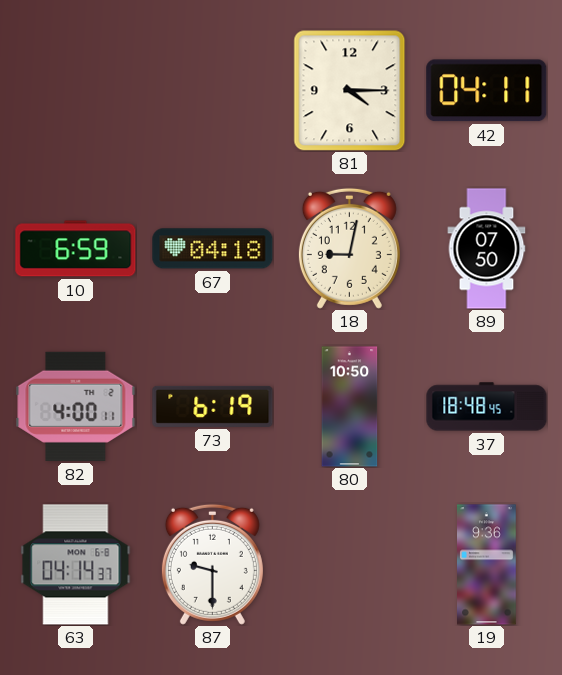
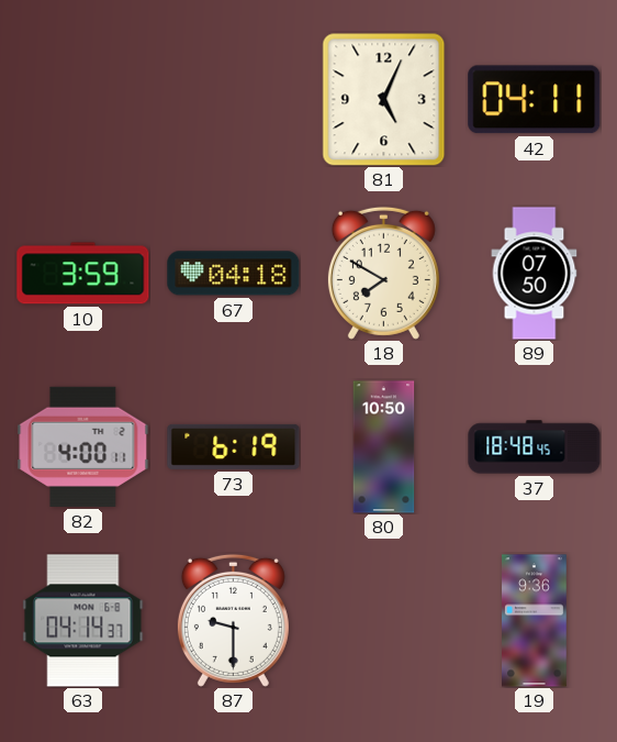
81: 4:15 -> 5:04 (384, 99)
10: 6:59 -> 3:59 (83, 274)
18: 9:02 -> 7:50 (383, 273)
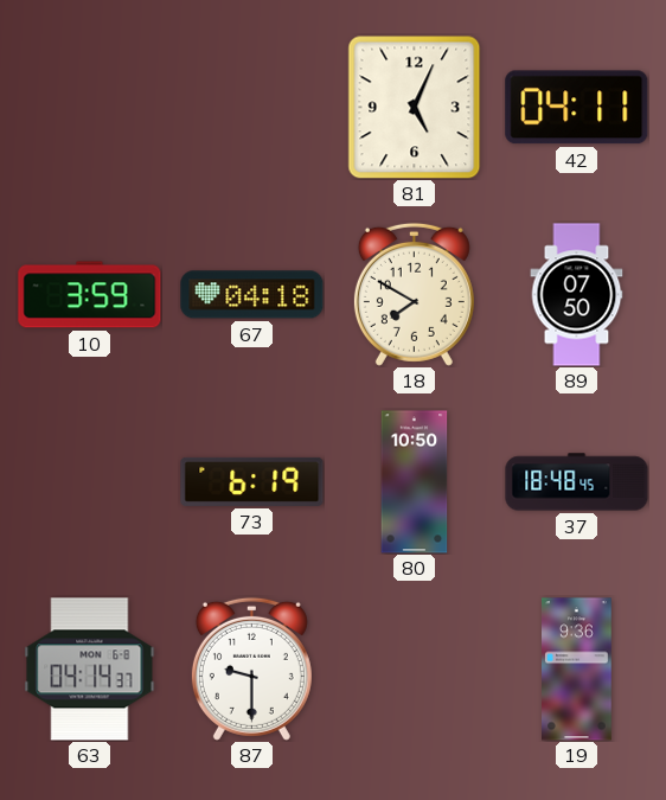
82: 4:00 -> none (83, 446)
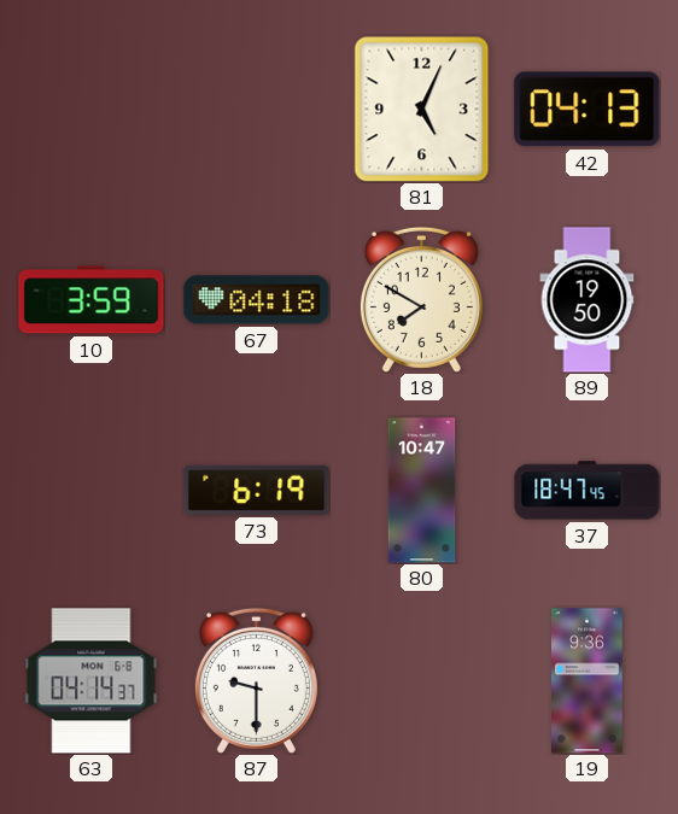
42: 04:11 -> 04:13 (588, 110)
89: 07:50 -> 19:50 (588, 300)
80: 10:50 -> 10:47 (422, 491)
37: 18:48 -> 18:47 (588, 491)
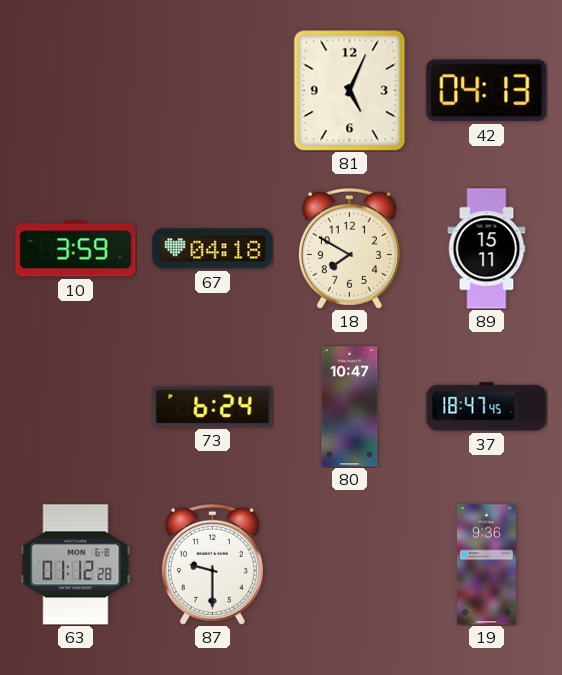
89: 19:50 -> 15:11 (487, 249)
73: 6:19 -> 6:24 (213, 406)
63: 04:14 -> 01:12 (76, 565)
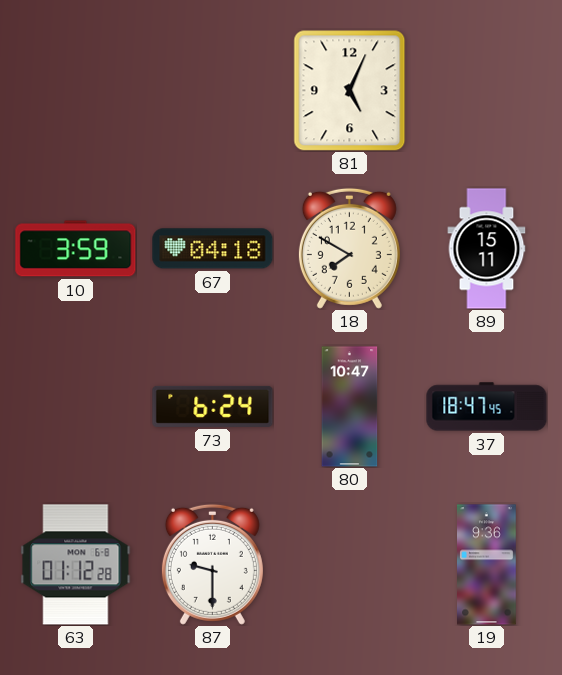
42: 04:13 -> none (487, 91)
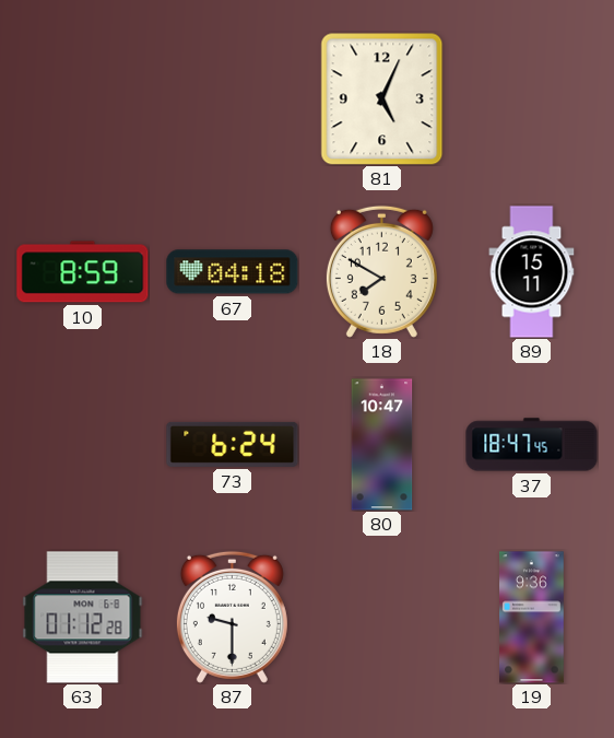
10: 3:59 -> 8:59 (83, 272)
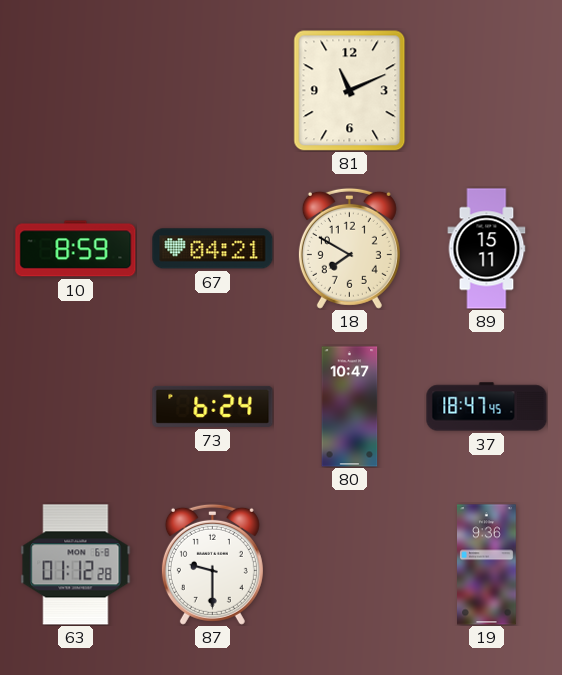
81: 5:04 -> 11:11 (350, 90)
67: 04:18 -> 04:21 (213, 249)
